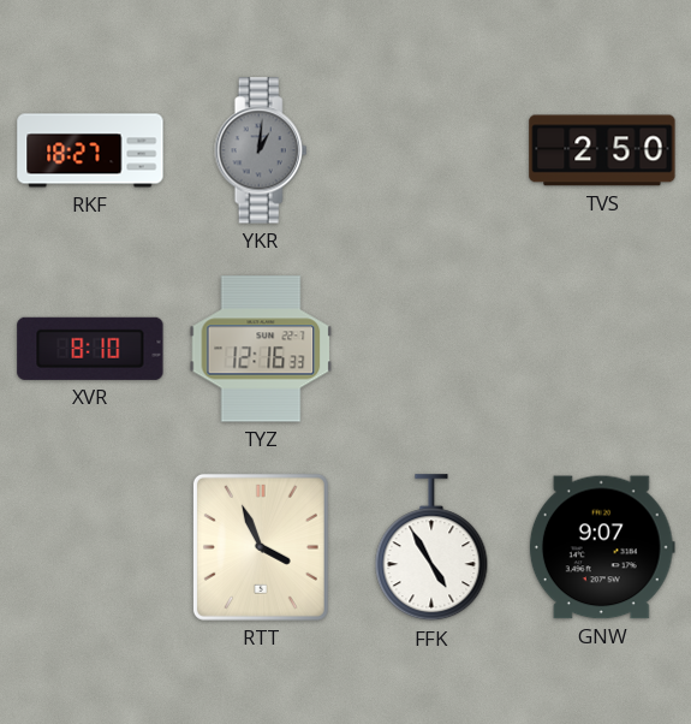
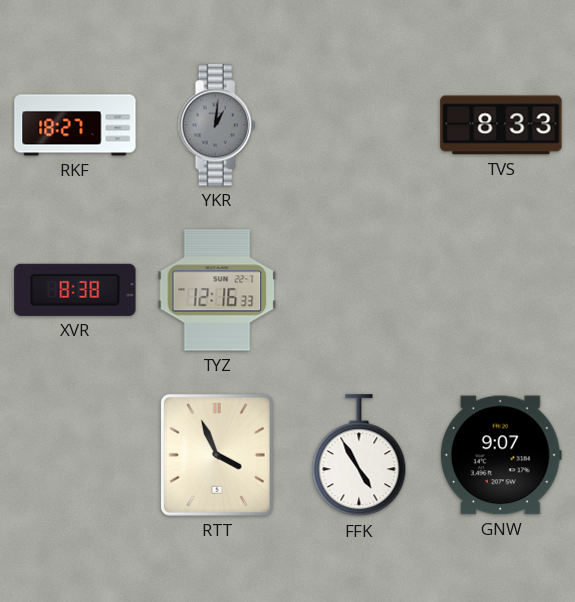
TVS: 2:50 -> 8:33 (501, 125)
XVR: 8:10 -> 8:38 (75, 290)
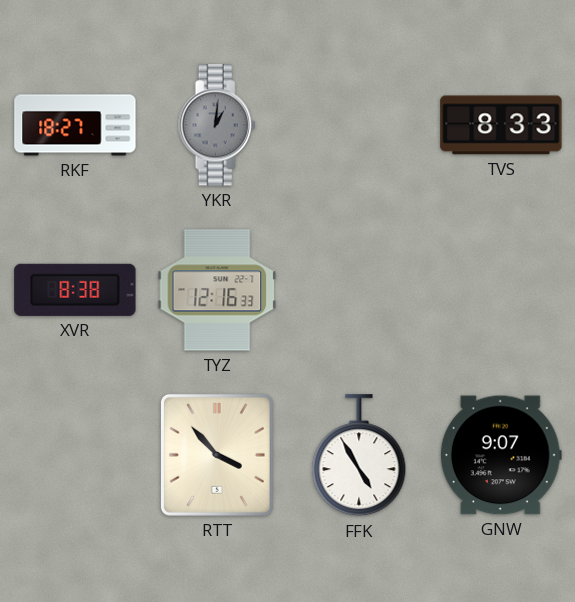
RTT: 3:56 -> 3:53 (217, 455)
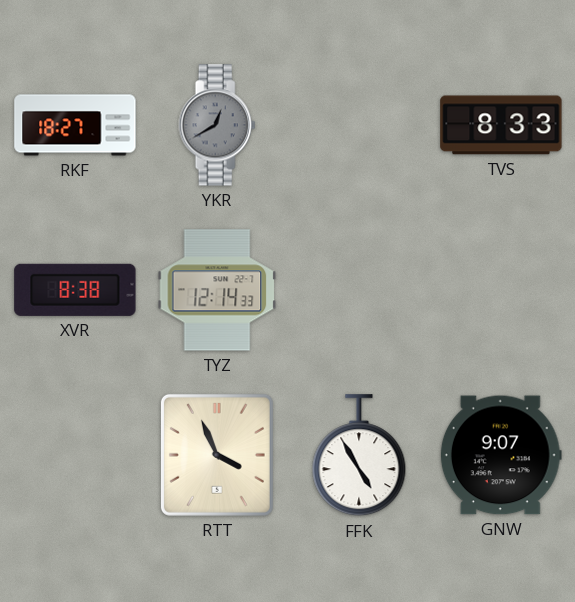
YKR: 1:01 -> 12:40 (217, 125)
TYZ: 12:16 -> 12:14 (217, 290)
RTT: 3:53 -> 3:56 (217, 455)
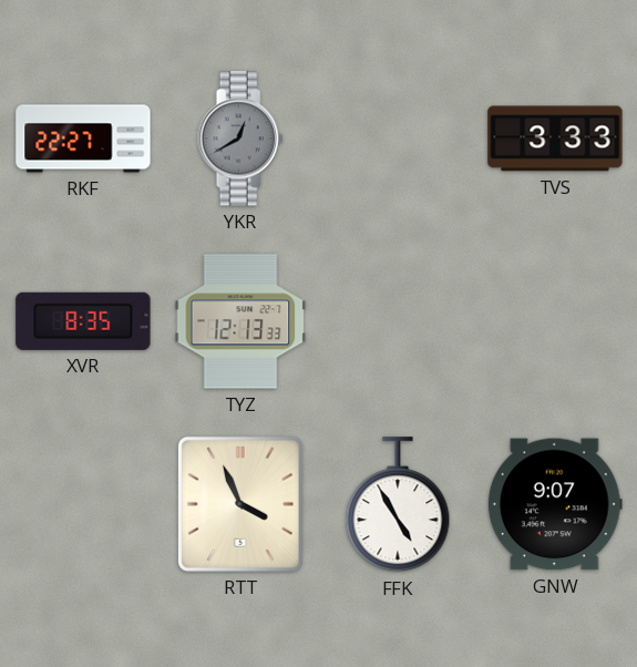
RKF: 18:27 -> 22:27 (83, 138)
TVS: 8:33 -> 3:33 (555, 138)
XVR: 8:38 -> 8:35 (83, 321)
TYZ: 12:14 -> 12:13 (240, 321)
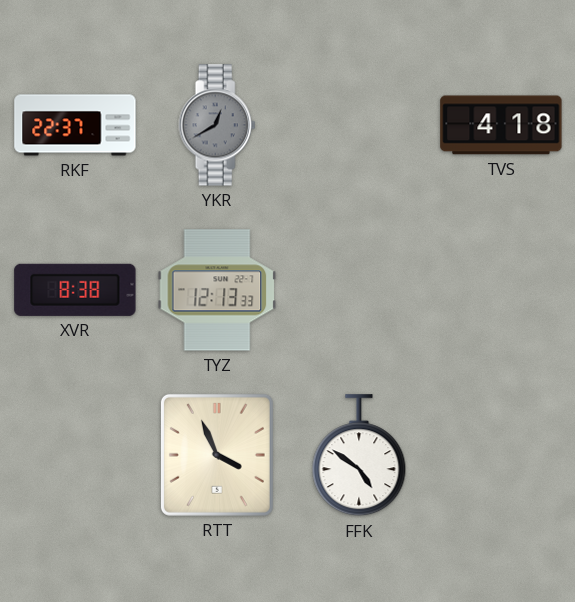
RKF: 22:27 -> 22:37 (75, 125)
TVS: 3:33 -> 4:18 (501, 125)
XVR: 8:35 -> 8:38 (75, 290)
FFK: 4:55 -> 4:51 (359, 456)
GNW: 9:07 -> none (555, 504)
